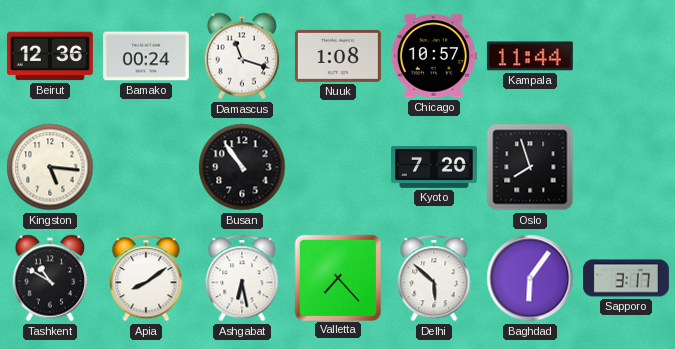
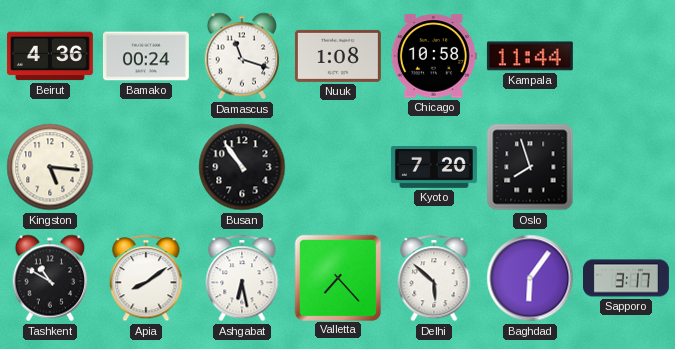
Beirut: 12:36 -> 4:36 (50, 56)
Chicago: 10:57 -> 10:58 (434, 56)
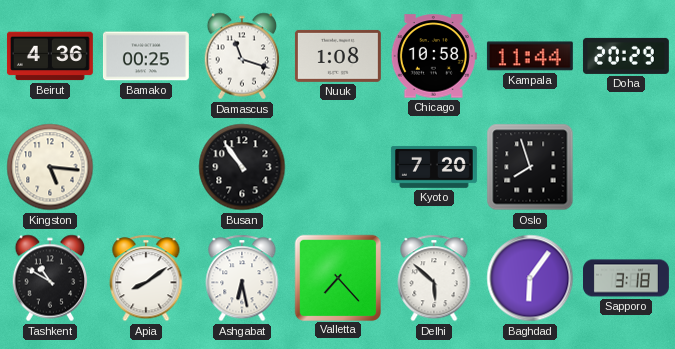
Bamako: 00:24 -> 00:25 (146, 56)
Doha: none -> 20:29 (626, 56)
Sapporo: 3:17 -> 3:18 (627, 278)
